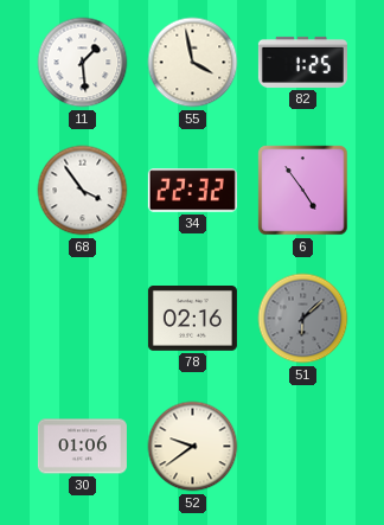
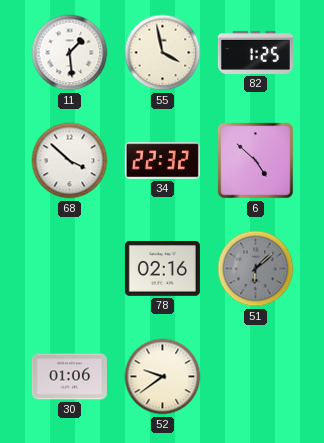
68: 3:54 -> 3:52 (70, 161)
6: 4:54 -> 4:52 (256, 161)
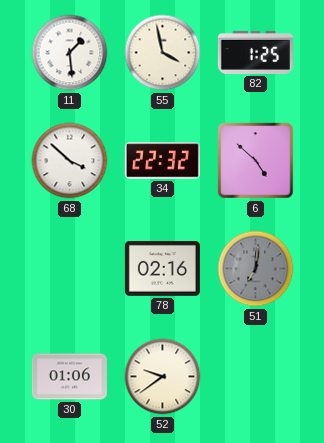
51: 6:08 -> 7:01 (256, 269)
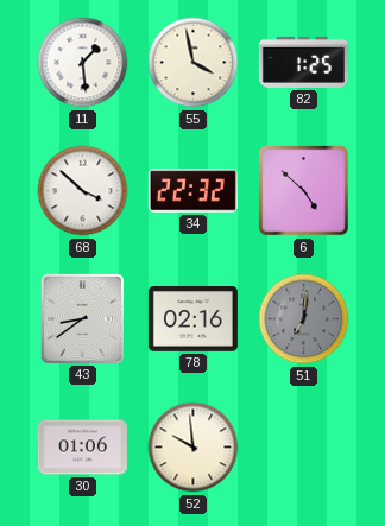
43: none -> 8:39 (82, 318)
52: 9:39 -> 9:59 (194, 448)
